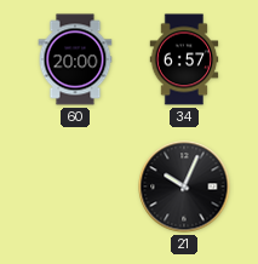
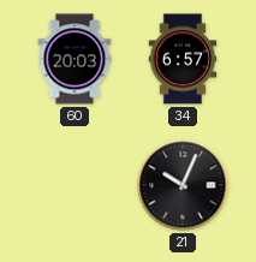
60: 20:00 -> 20:03 (75, 59)
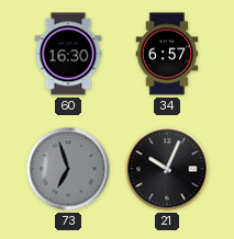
60: 20:03 -> 16:30 (68, 54)
73: none -> 6:57 (68, 169)
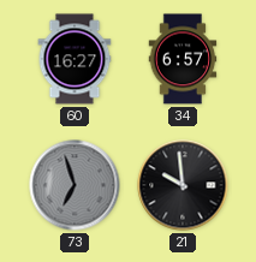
60: 16:30 -> 16:27 (75, 59)
21: 10:04 -> 9:59 (183, 185)
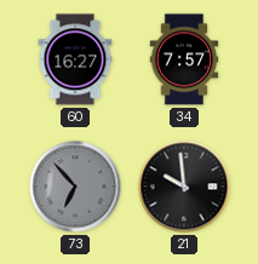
34: 6:57 -> 7:57 (184, 59)
73: 6:57 -> 6:53 (75, 186)
